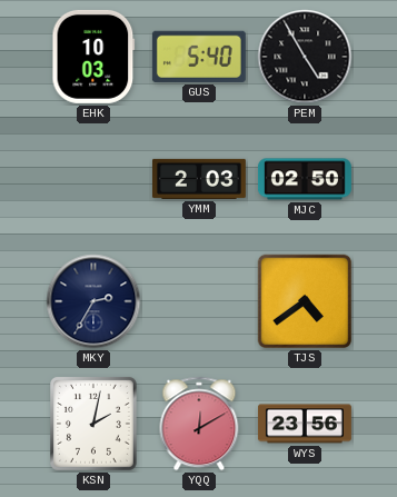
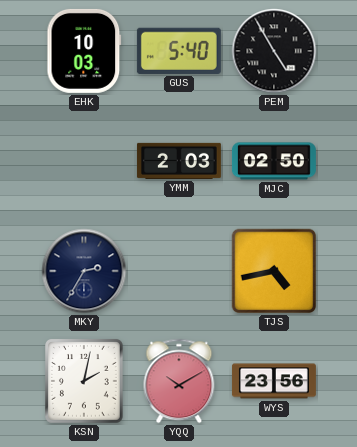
TJS: 4:39 -> 4:43 (274, 271)
YQQ: 12:10 -> 10:10 (179, 381)
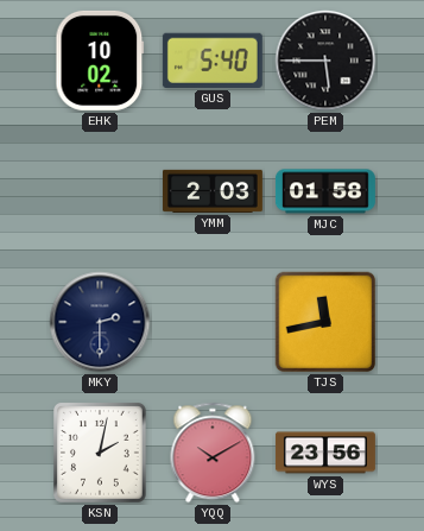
EHK: 10:03 -> 10:02 (100, 61)
PEM: 4:55 -> 5:45 (325, 61)
MJC: 02:50 -> 01:58 (325, 191)
MKY: 2:35 -> 2:30 (100, 322)
TJS: 4:43 -> 11:43 (325, 322)
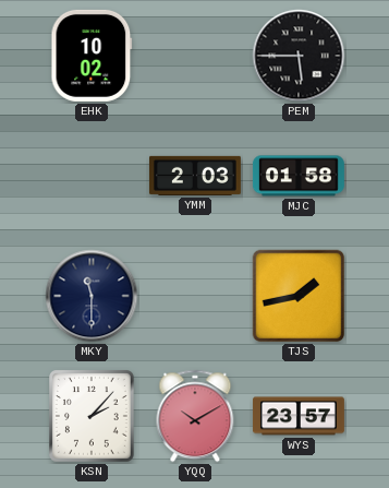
GUS: 5:40 -> none (213, 61)
MKY: 2:30 -> 11:30 (92, 296)
TJS: 11:43 -> 1:43 (299, 296)
KSN: 2:02 -> 2:07 (93, 417)
WYS: 23:56 -> 23:57 (299, 416)
